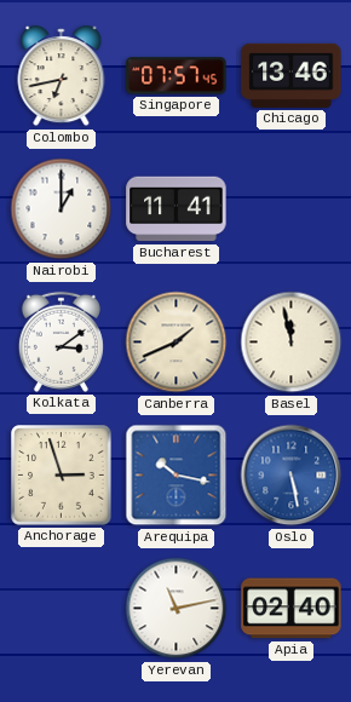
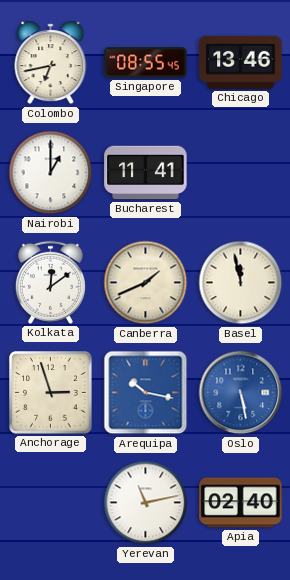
Singapore: 07:57 -> 08:55 (146, 63)
Kolkata: 3:09 -> 12:09 (50, 282)
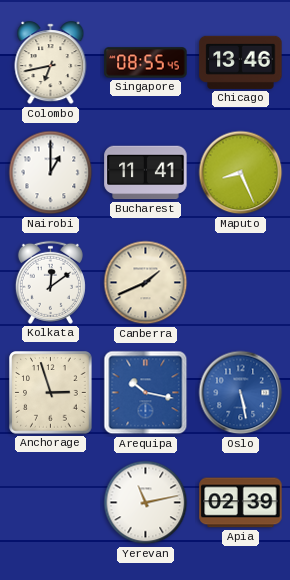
Maputo: none -> 8:26 (241, 173)
Basel: 11:58 -> none (241, 283)
Apia: 02:40 -> 02:39 (241, 503)
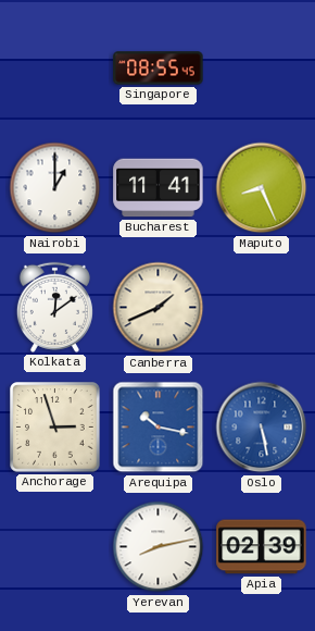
Colombo: 6:43 -> none (51, 63)
Chicago: 13:46 -> none (241, 62)
Yerevan: 11:13 -> 8:13 (159, 547)
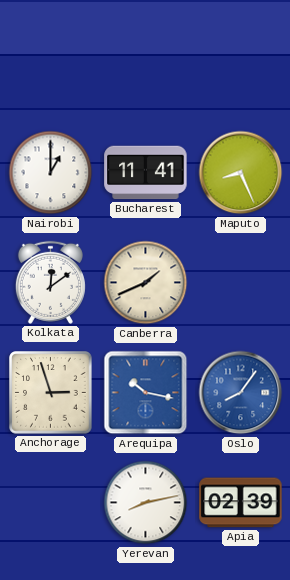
Singapore: 08:55 -> none (159, 69)
Oslo: 5:28 -> 8:06 (241, 393)
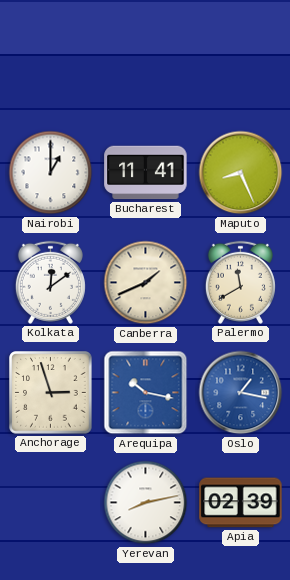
Palermo: none -> 11:40 (240, 282)
Oslo: 8:06 -> 1:17 (241, 393)
